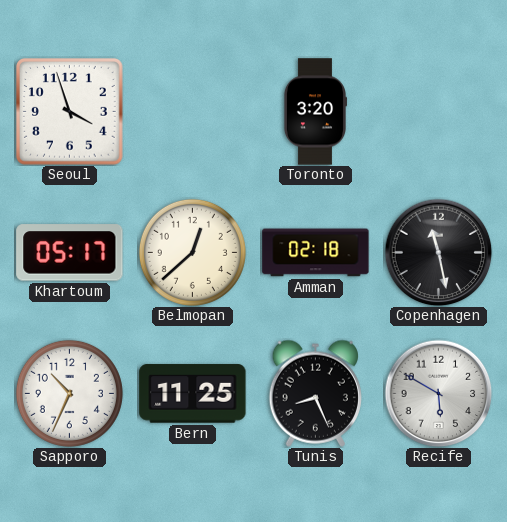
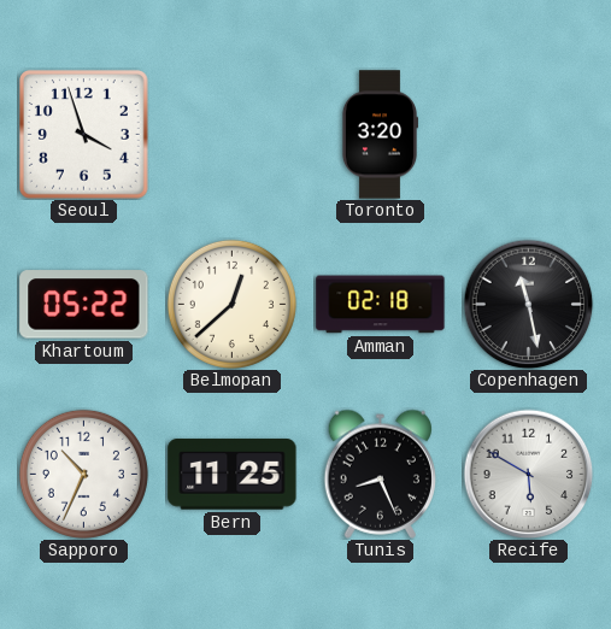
Khartoum: 05:17 -> 05:22 (84, 305)
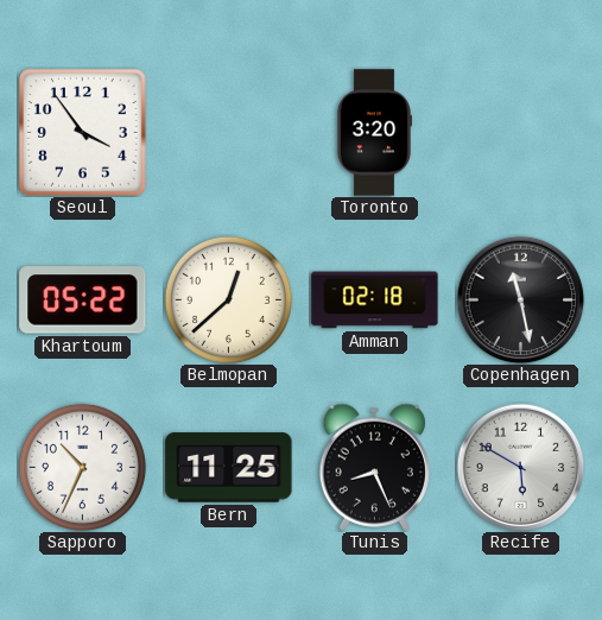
Seoul: 3:57 -> 3:54 (83, 133)
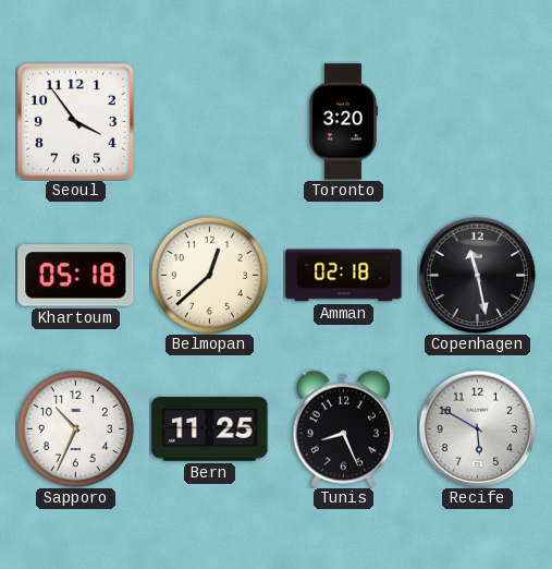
Khartoum: 05:22 -> 05:18 (76, 276)
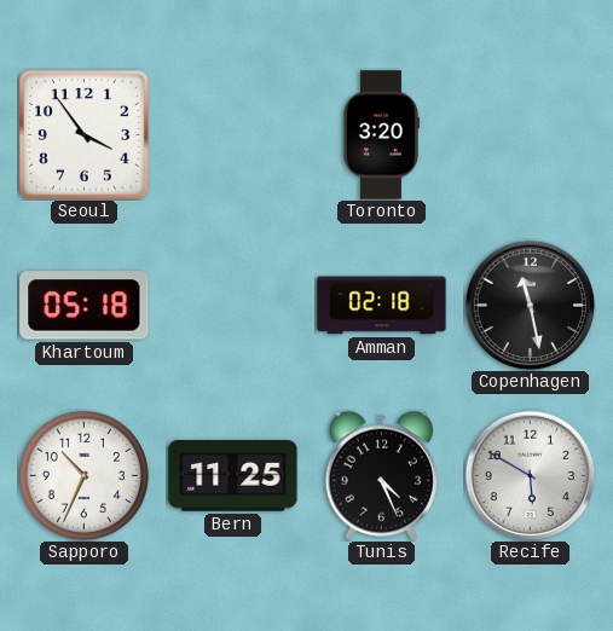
Belmopan: 12:38 -> none (209, 275)
Tunis: 8:26 -> 4:26 (381, 475)
